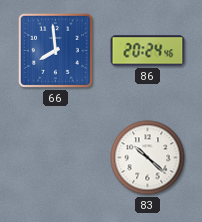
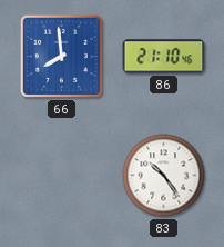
86: 20:24 -> 21:10 (164, 57)
83: 10:22 -> 10:24 (164, 176)
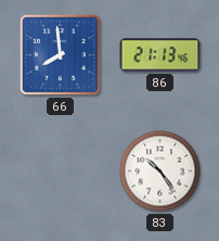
86: 21:10 -> 21:13 (160, 55)
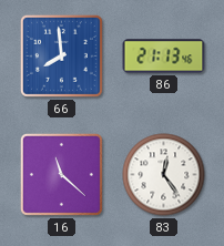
16: none -> 11:22 (61, 174)
83: 10:24 -> 12:24 (164, 175)
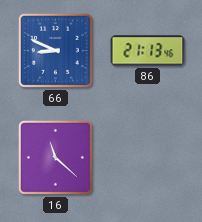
66: 7:59 -> 8:49 (55, 50)
83: 12:24 -> none (164, 175)
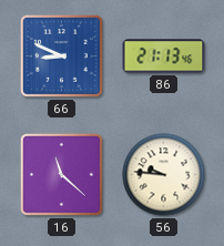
56: none -> 9:46 (164, 175)
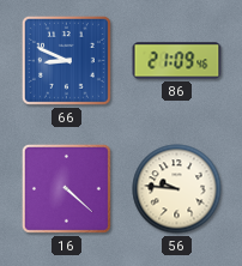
86: 21:13 -> 21:09 (177, 61)
16: 11:22 -> 4:22 (66, 188)
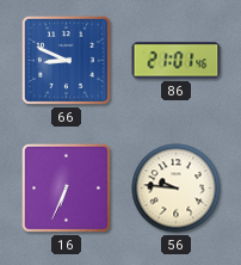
86: 21:09 -> 21:01 (177, 61)
16: 4:22 -> 6:34 (66, 187)
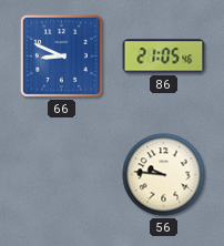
86: 21:01 -> 21:05 (164, 57)
16: 6:34 -> none (66, 187)
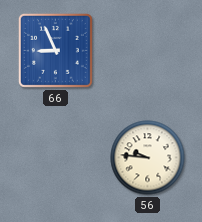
66: 8:49 -> 8:56 (55, 50)
86: 21:05 -> none (164, 57)
